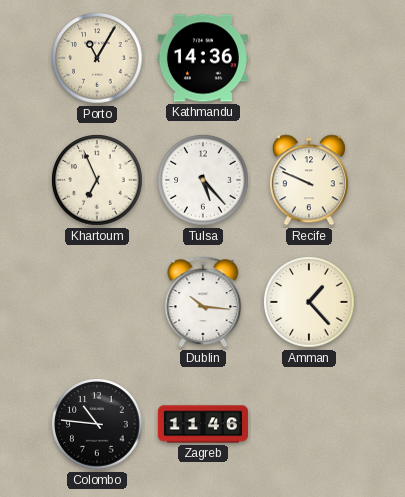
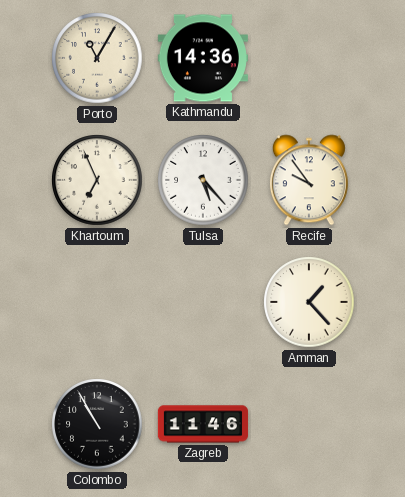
Recife: 9:49 -> 9:54 (309, 180)
Dublin: 10:16 -> none (203, 302)
Colombo: 10:46 -> 10:55 (97, 424)
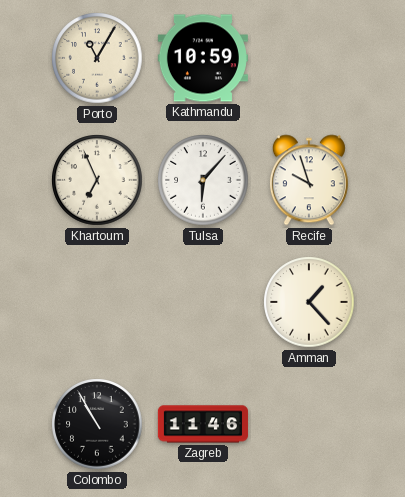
Kathmandu: 14:36 -> 10:59 (203, 58)
Tulsa: 5:23 -> 6:07 (203, 180)
Recife: 9:54 -> 9:57 (309, 180)
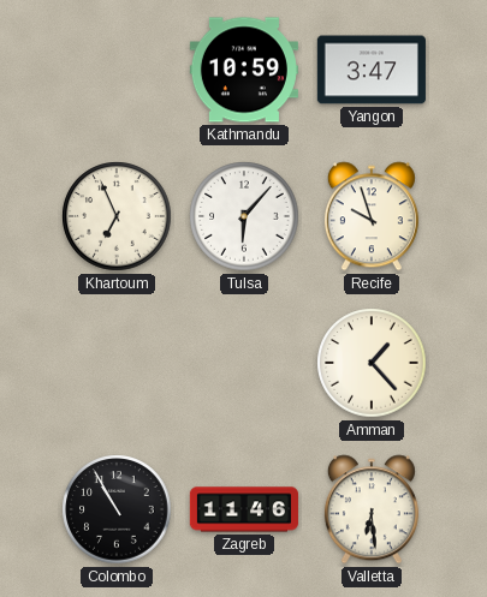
Porto: 11:05 -> none (97, 58)
Yangon: none -> 3:47 (372, 70)
Valletta: none -> 6:29 (372, 509)
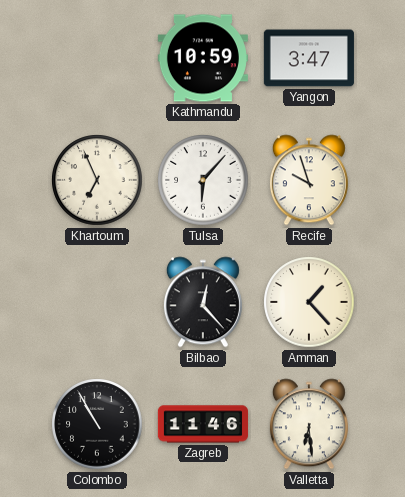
Bilbao: none -> 12:23 (203, 302)
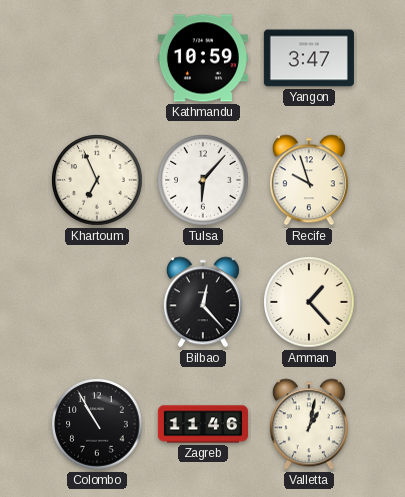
Valletta: 6:29 -> 1:02 (309, 424)
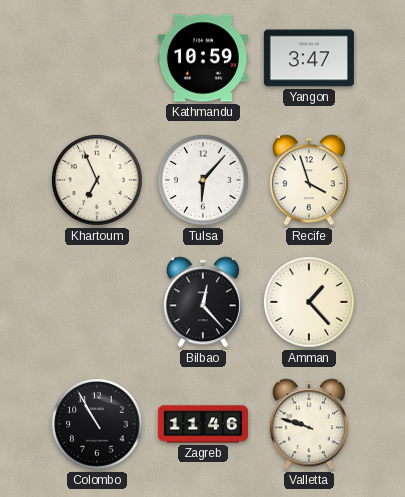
Recife: 9:57 -> 3:57 (309, 180)
Valletta: 1:02 -> 9:48 (309, 424)
